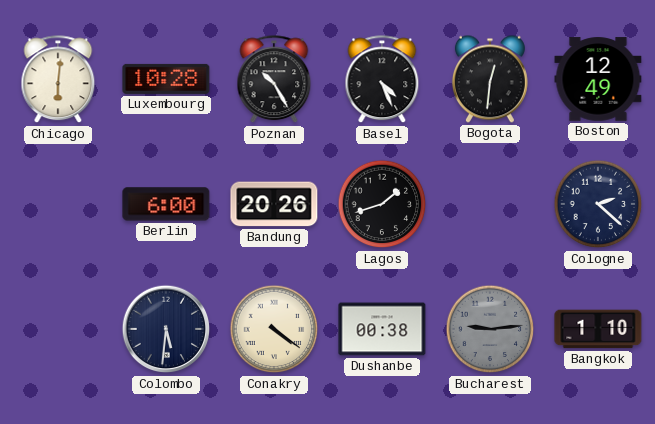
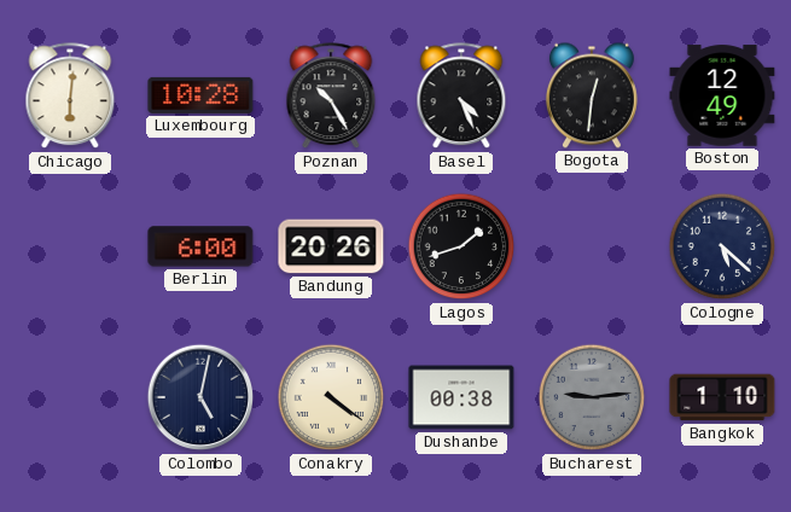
Cologne: 2:22 -> 5:22 (722, 246)
Colombo: 5:31 -> 5:02 (200, 397)
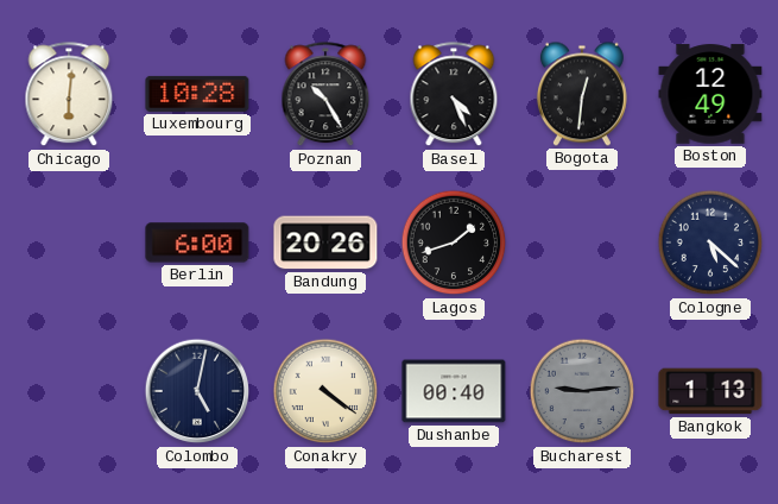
Dushanbe: 00:38 -> 00:40 (454, 391)
Bangkok: 1:10 -> 1:13 (710, 391)
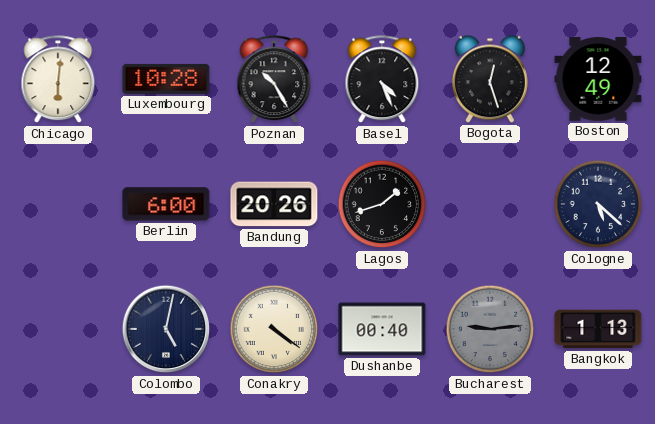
Bogota: 12:31 -> 12:27 (490, 79)
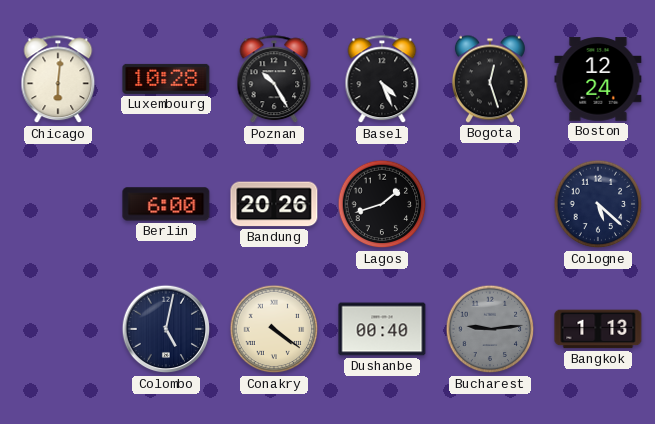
Boston: 12:49 -> 12:24 (598, 79)
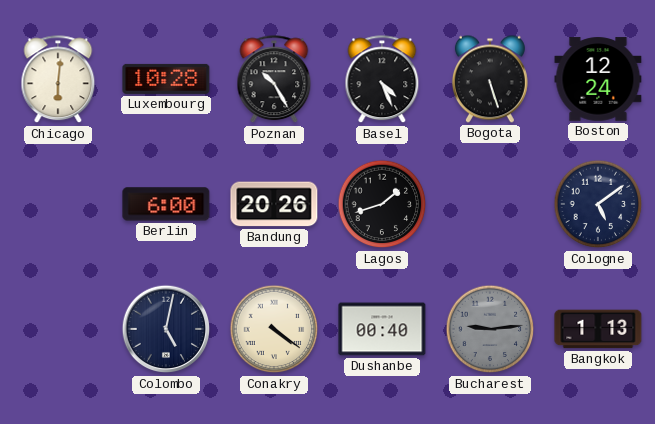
Bogota: 12:27 -> 5:27 (490, 79)
Cologne: 5:22 -> 5:09 (598, 204)
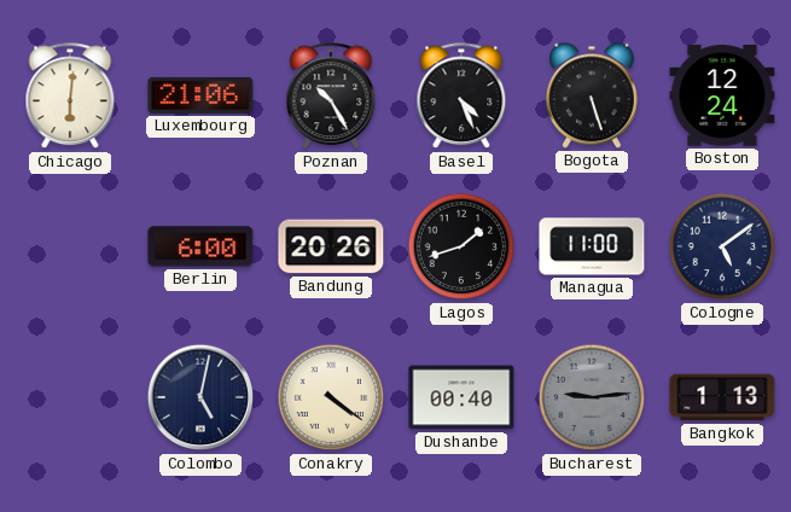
Luxembourg: 10:28 -> 21:06 (200, 95)
Managua: none -> 11:00 (592, 246)
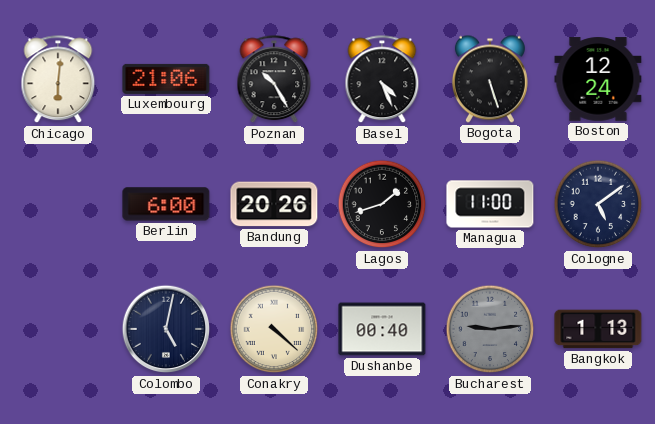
Conakry: 4:21 -> 4:22 (274, 329)
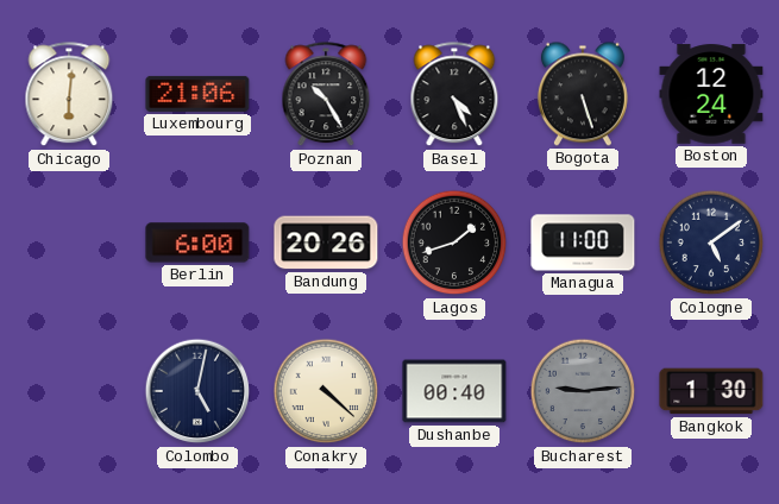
Bangkok: 1:13 -> 1:30 (711, 391)
